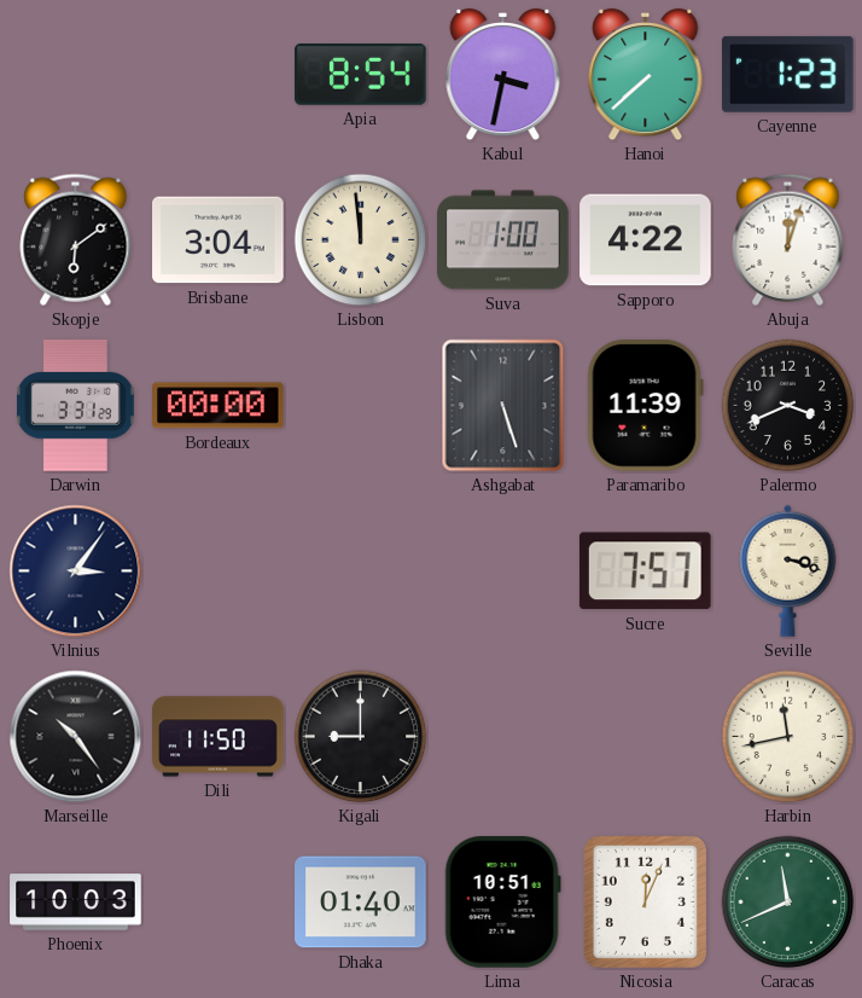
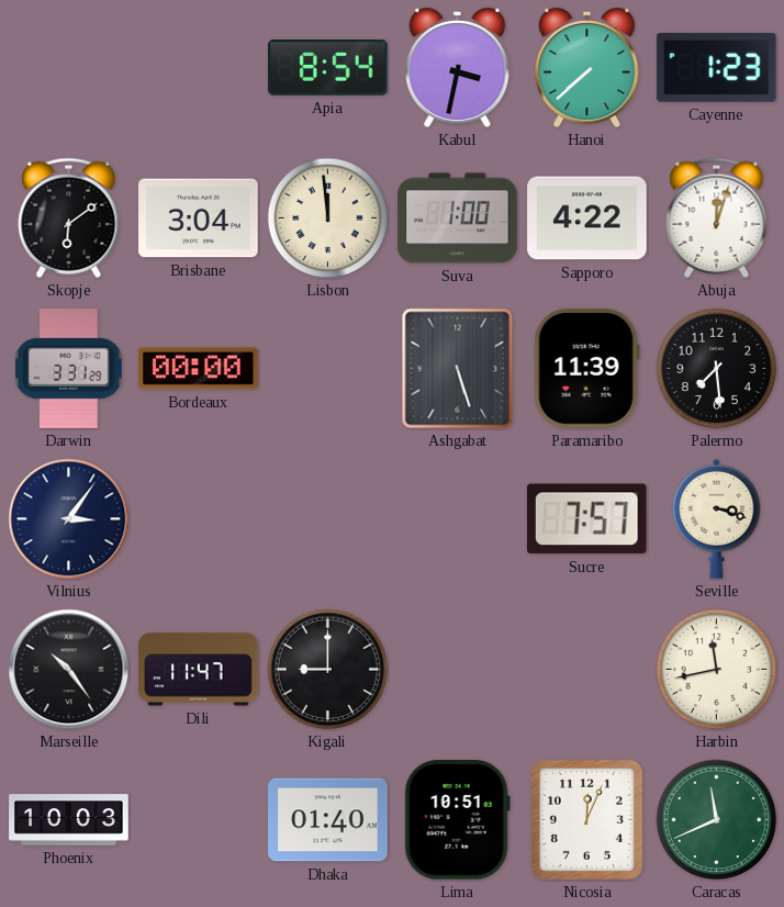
Palermo: 3:41 -> 7:29 (717, 369)
Dili: 11:50 -> 11:47 (199, 670)
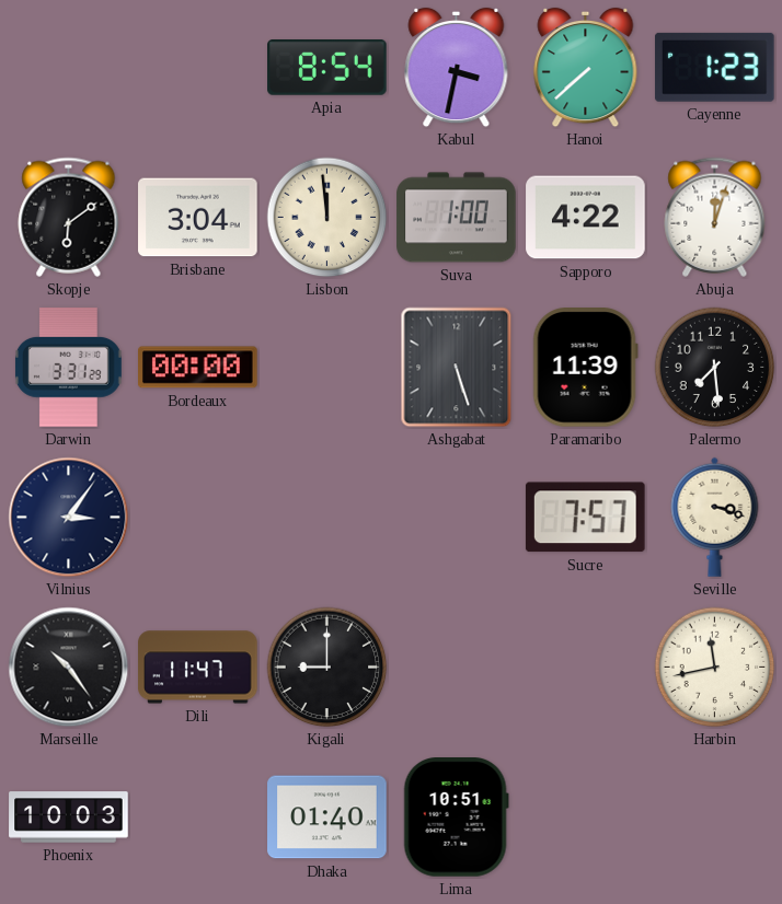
Nicosia: 12:04 -> none (586, 819)
Caracas: 11:41 -> none (717, 820)
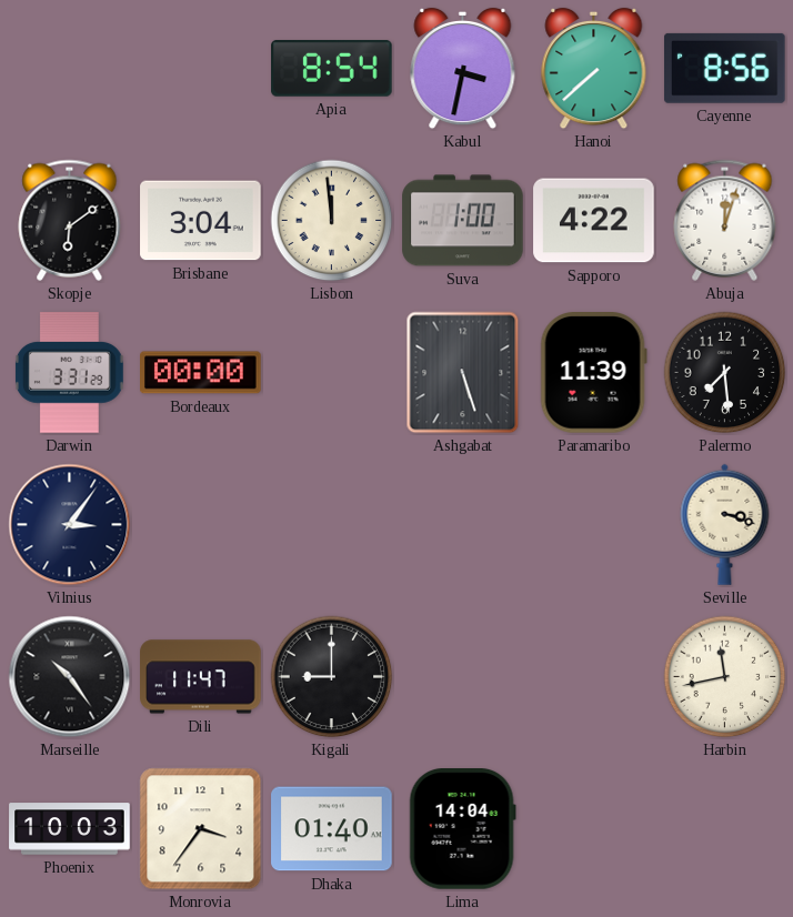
Cayenne: 1:23 -> 8:56 (724, 68)
Sucre: 7:57 -> none (585, 518)
Monrovia: none -> 3:36 (201, 829)
Lima: 10:51 -> 14:04 (462, 829)
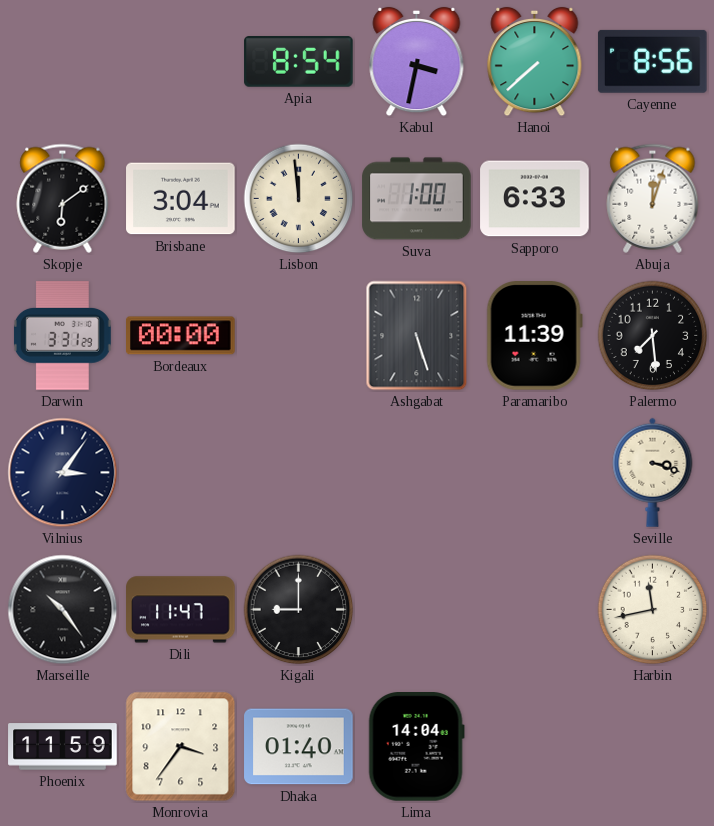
Sapporo: 4:22 -> 6:33 (535, 199)
Phoenix: 10:03 -> 11:59 (63, 747)
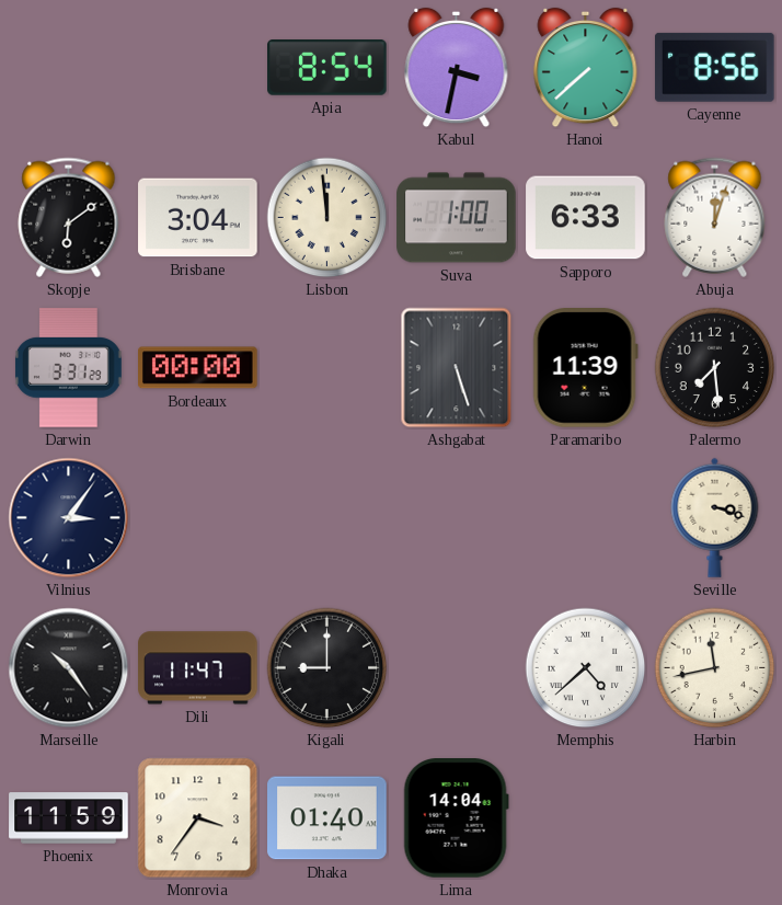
Memphis: none -> 4:38 (586, 668)
